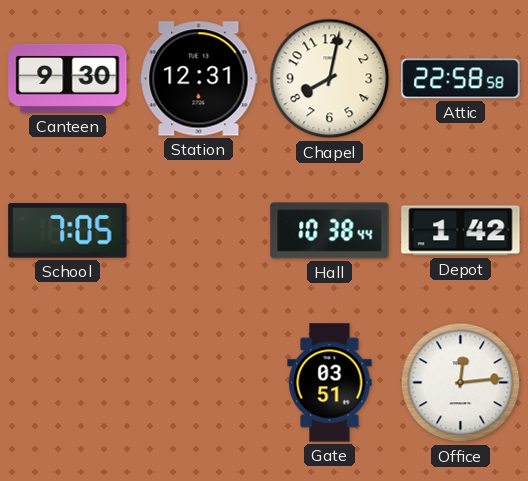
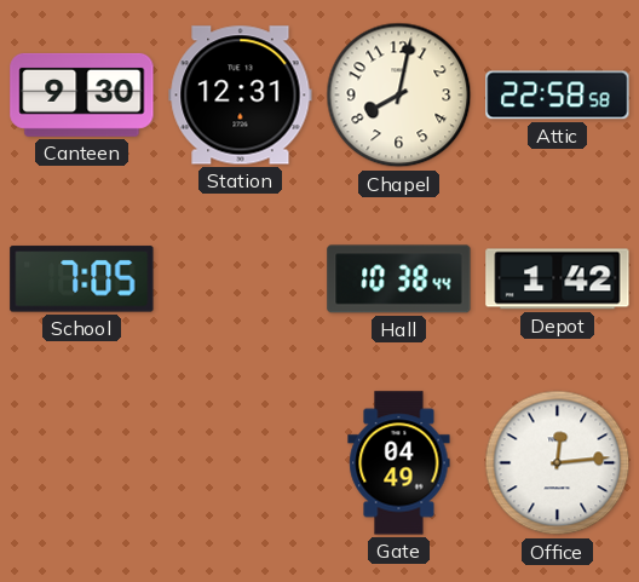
Gate: 03:51 -> 04:49 (399, 463)
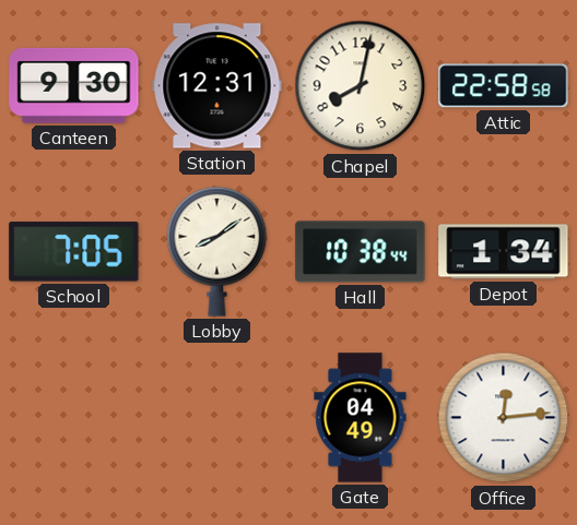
Lobby: none -> 8:09 (217, 251)
Depot: 1:42 -> 1:34 (504, 252)
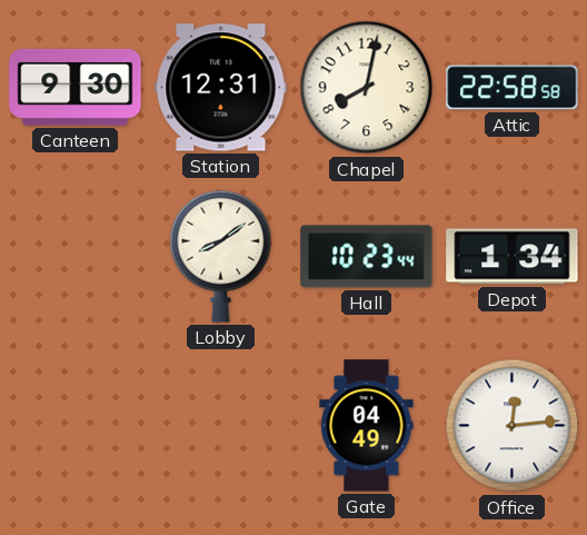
School: 7:05 -> none (74, 252)
Hall: 10:38 -> 10:23 (367, 257)
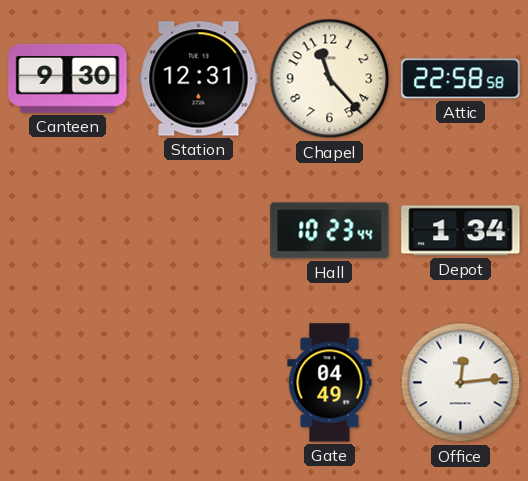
Chapel: 8:02 -> 11:23 (330, 79)
Lobby: 8:09 -> none (221, 256)
